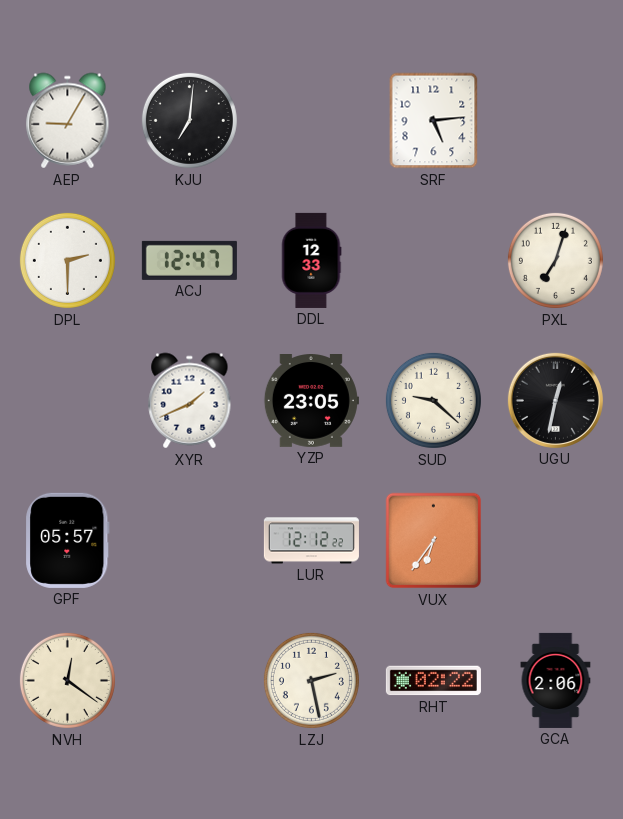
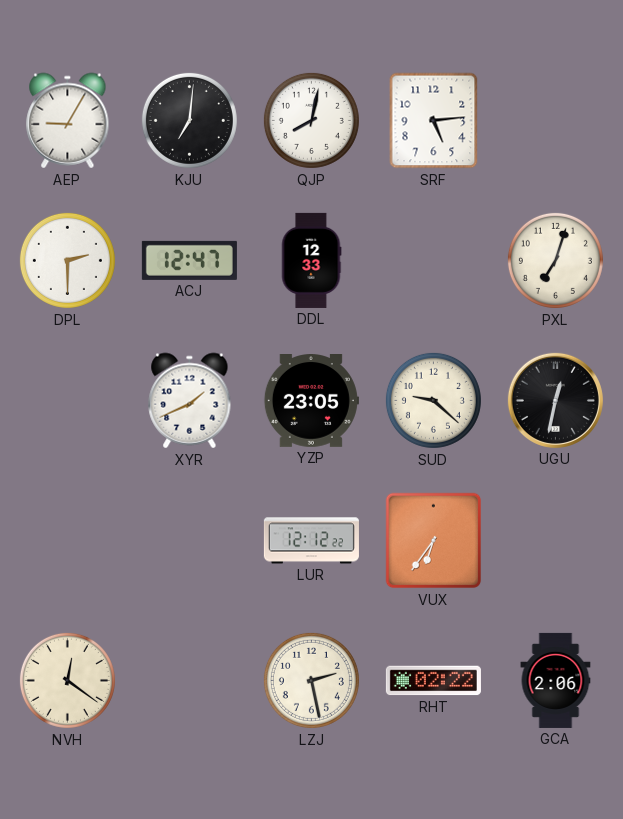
QJP: none -> 8:02 (311, 120)
GPF: 05:57 -> none (68, 540)
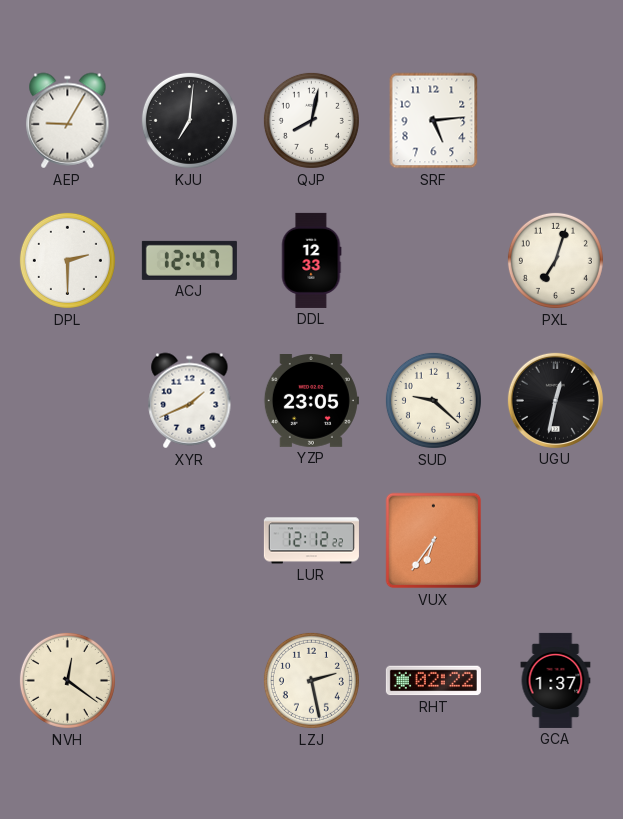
GCA: 2:06 -> 1:37 (556, 680)
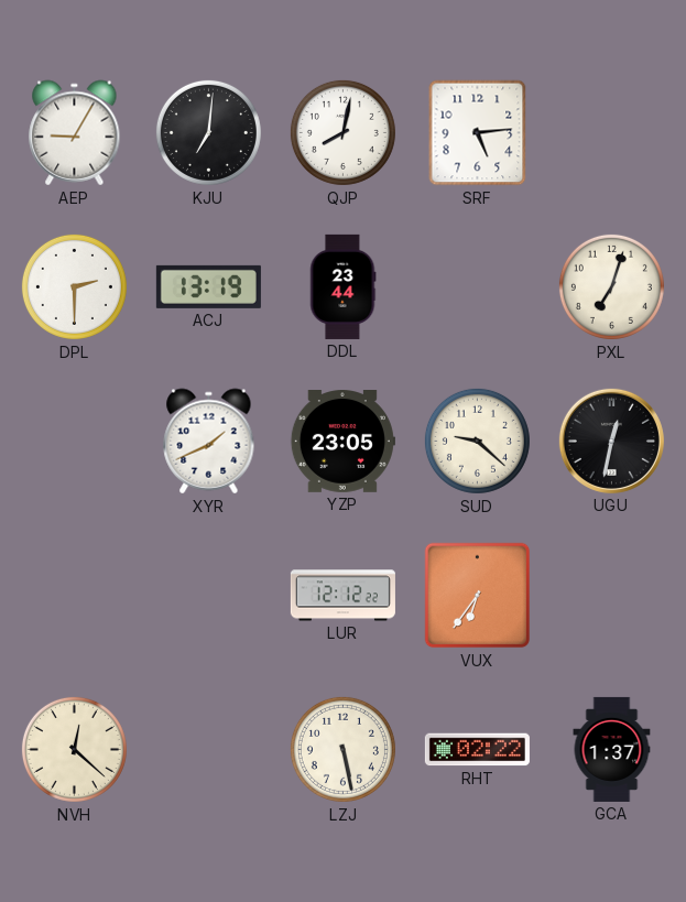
ACJ: 12:47 -> 13:19 (208, 286)
DDL: 12:33 -> 23:44 (342, 286)
NVH: 12:21 -> 12:22 (74, 749)
LZJ: 2:28 -> 5:28 (342, 749)
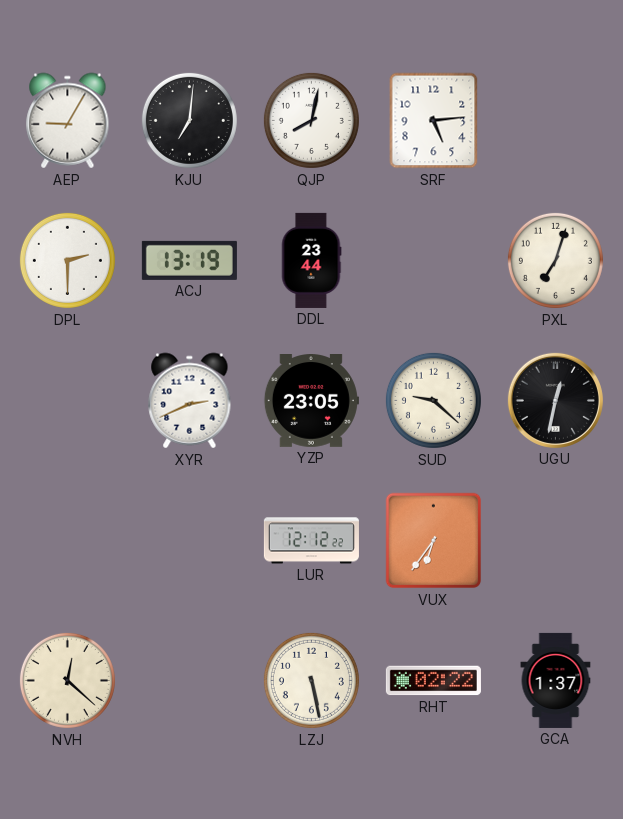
XYR: 1:41 -> 2:41 (190, 401)
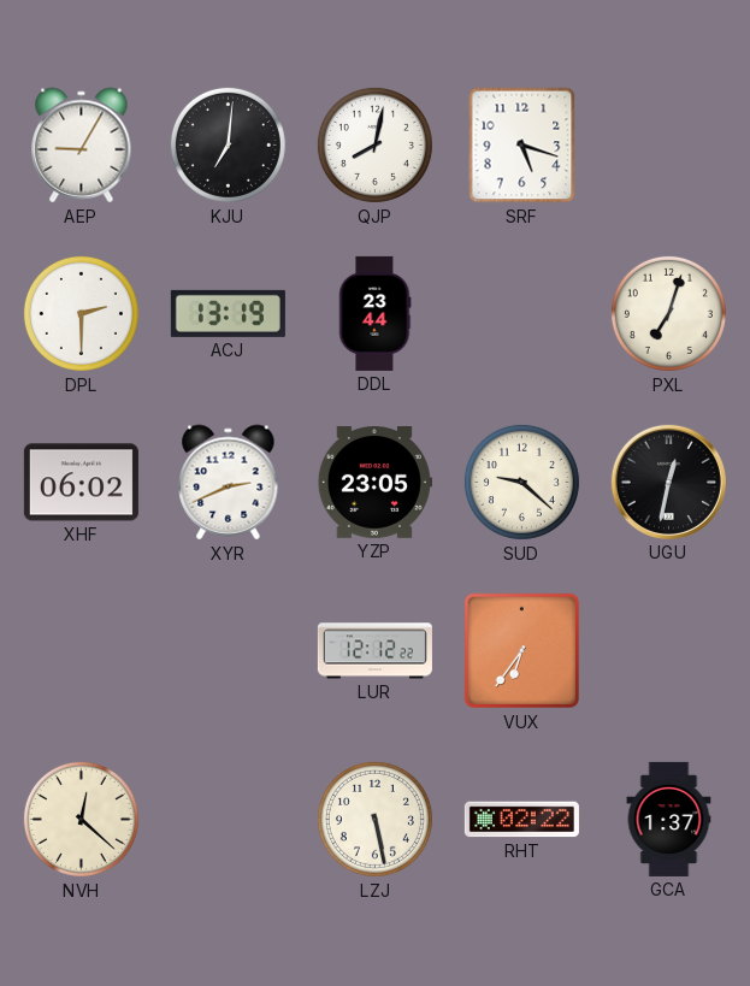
SRF: 5:14 -> 5:18 (522, 146)
XHF: none -> 06:02 (81, 483)
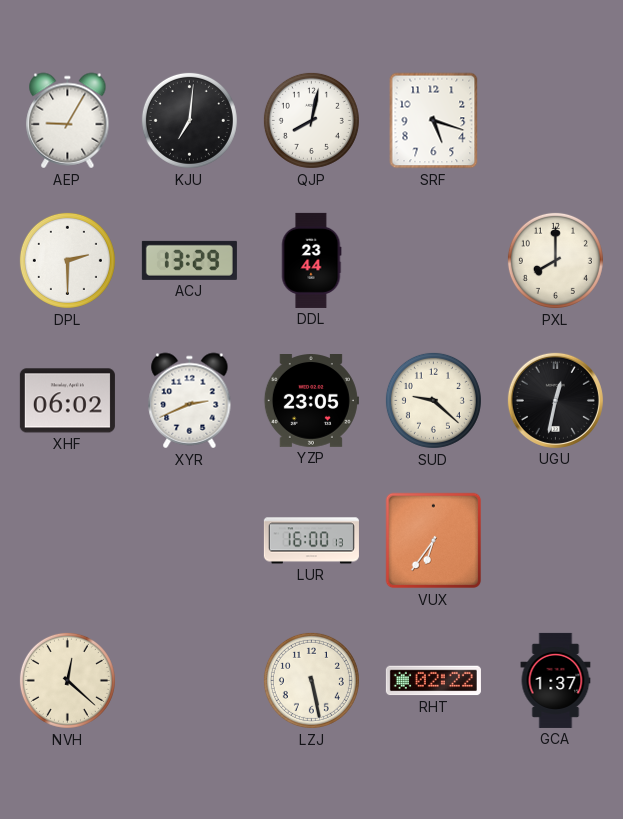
ACJ: 13:19 -> 13:29 (189, 260)
PXL: 7:03 -> 8:00 (555, 260)
LUR: 12:12 -> 16:00 (311, 541)
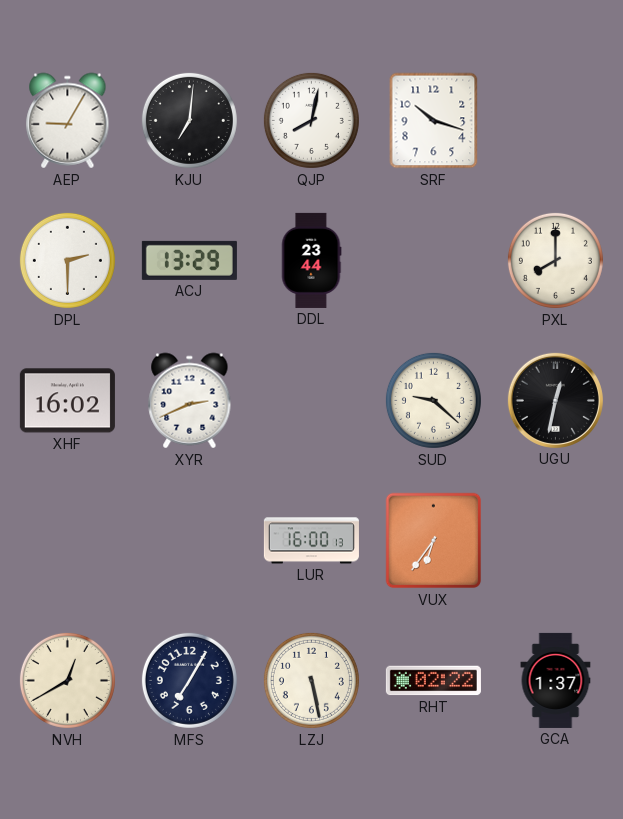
SRF: 5:18 -> 10:18 (434, 121)
XHF: 06:02 -> 16:02 (67, 401)
YZP: 23:05 -> none (311, 401)
NVH: 12:22 -> 12:40 (67, 680)
MFS: none -> 7:05 (189, 680)
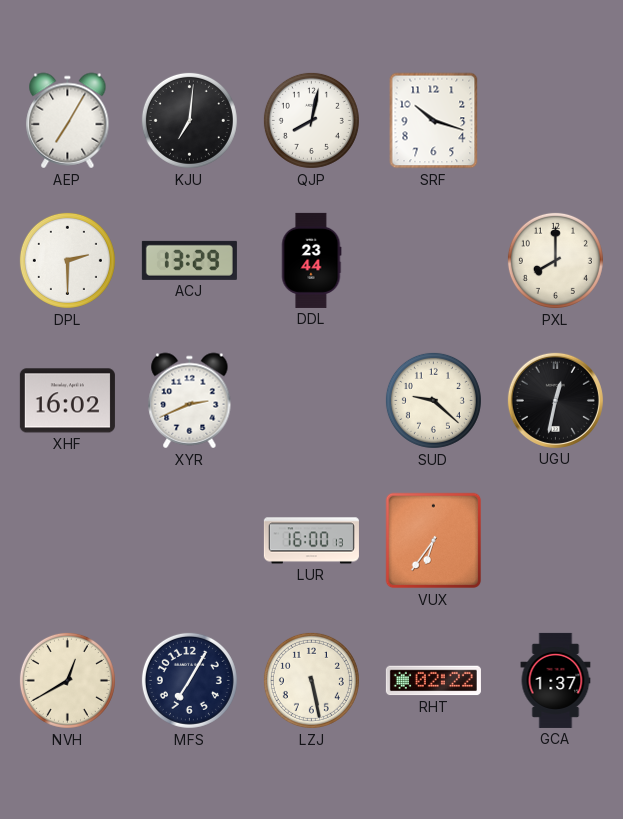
AEP: 9:05 -> 7:05 (68, 121)
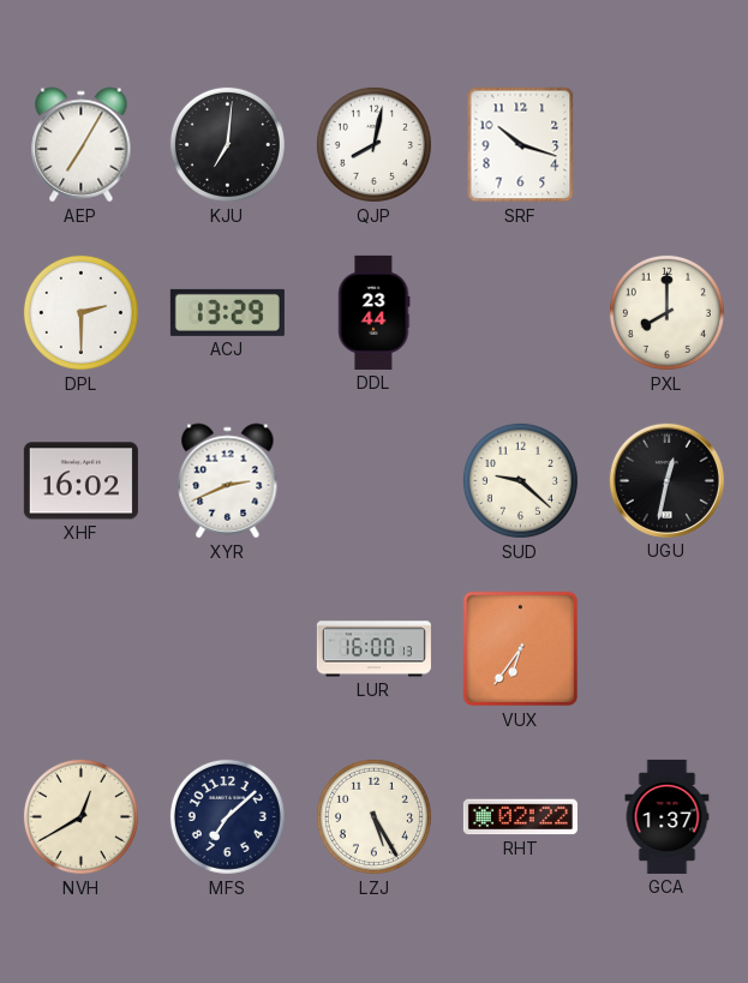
MFS: 7:05 -> 7:08 (227, 816)
LZJ: 5:28 -> 5:25 (373, 816)
